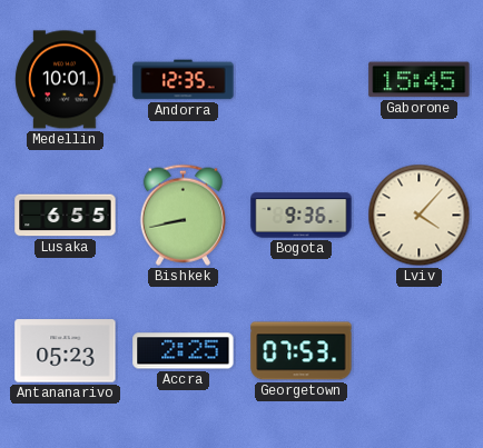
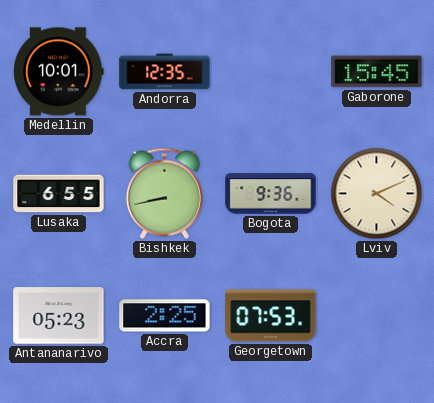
Lviv: 4:07 -> 4:11 (377, 194)
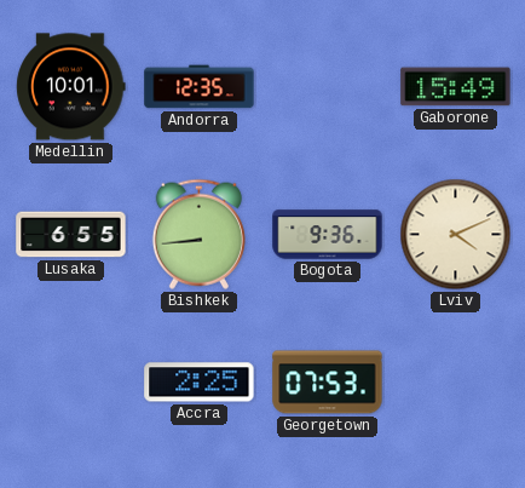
Gaborone: 15:45 -> 15:49 (456, 87)
Bishkek: 8:43 -> 8:44 (198, 234)
Antananarivo: 05:23 -> none (59, 316)
